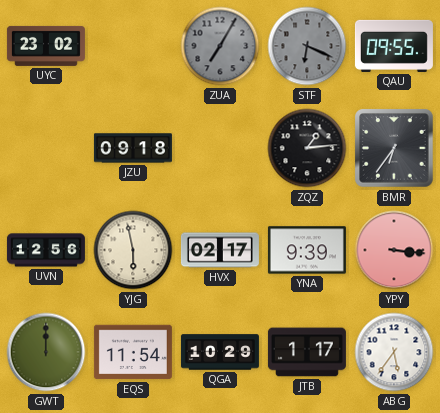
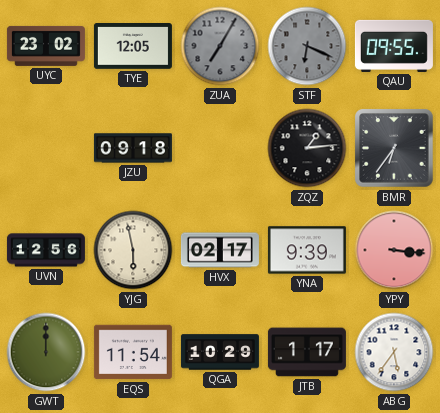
TYE: none -> 12:05 (133, 47)
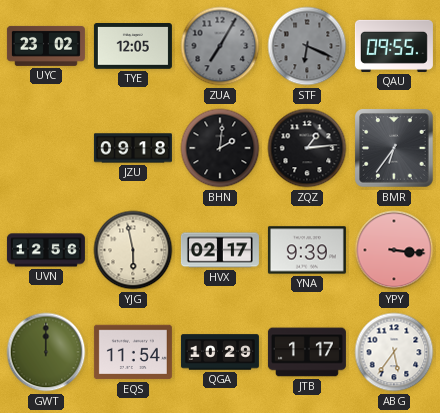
BHN: none -> 2:01 (220, 148)
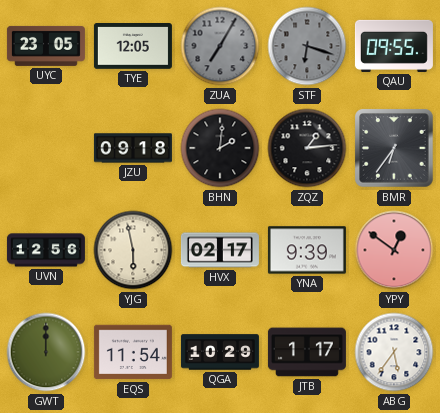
UYC: 23:02 -> 23:05 (46, 46)
STF: 6:19 -> 6:18 (307, 46)
YPY: 3:16 -> 12:51 (394, 250)
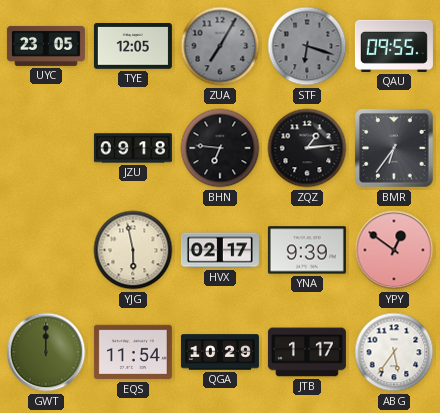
BHN: 2:01 -> 6:46 (220, 148)
UVN: 12:56 -> none (46, 250)
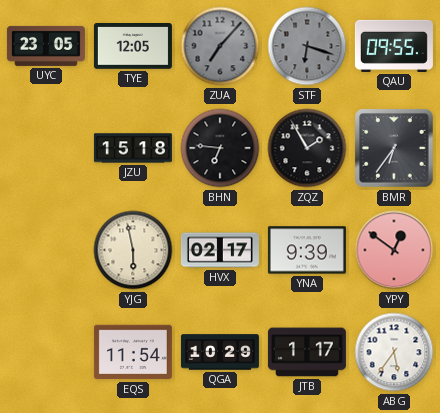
ZUA: 7:05 -> 7:07 (220, 46)
JZU: 09:18 -> 15:18 (133, 148)
ZQZ: 1:14 -> 1:55 (307, 148)
GWT: 12:00 -> none (46, 352)
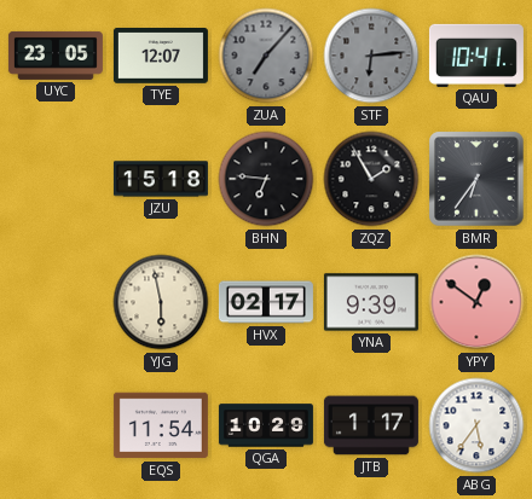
TYE: 12:05 -> 12:07 (161, 57)
STF: 6:18 -> 6:14 (371, 56)
QAU: 09:55 -> 10:41 (476, 56)
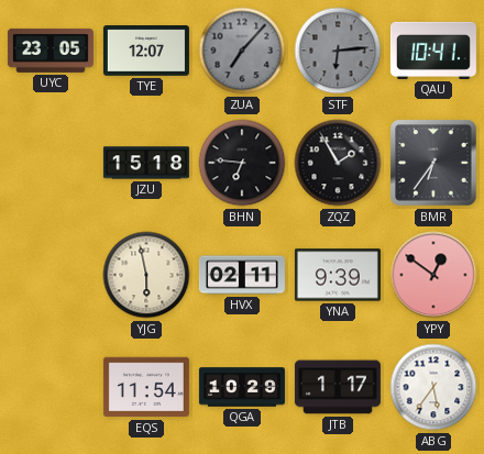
HVX: 02:17 -> 02:11 (242, 275)
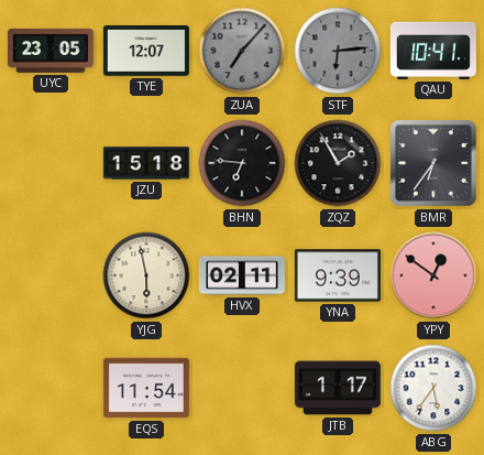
QGA: 10:29 -> none (242, 387)
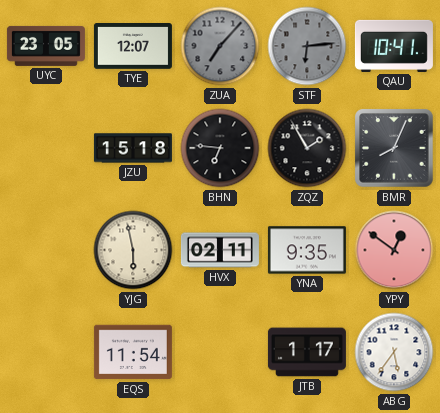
BMR: 6:36 -> 8:04 (394, 148)
YNA: 9:39 -> 9:35 (307, 250)
